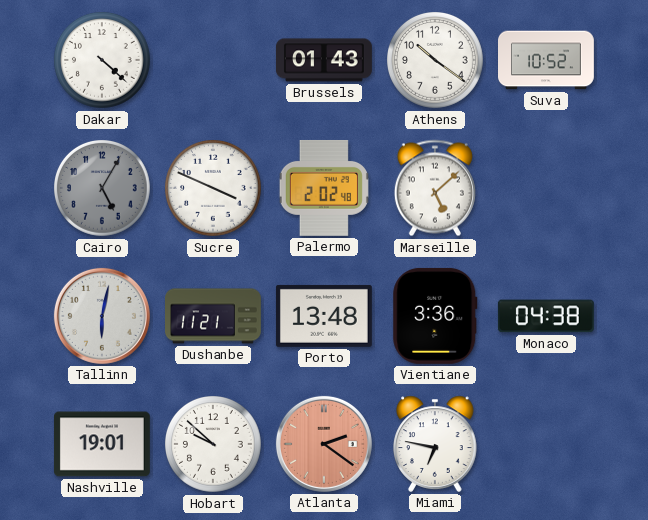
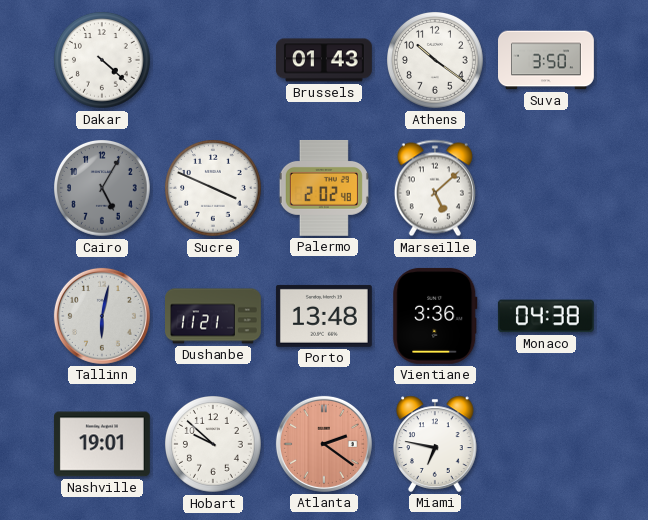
Suva: 10:52 -> 3:50 (547, 60)
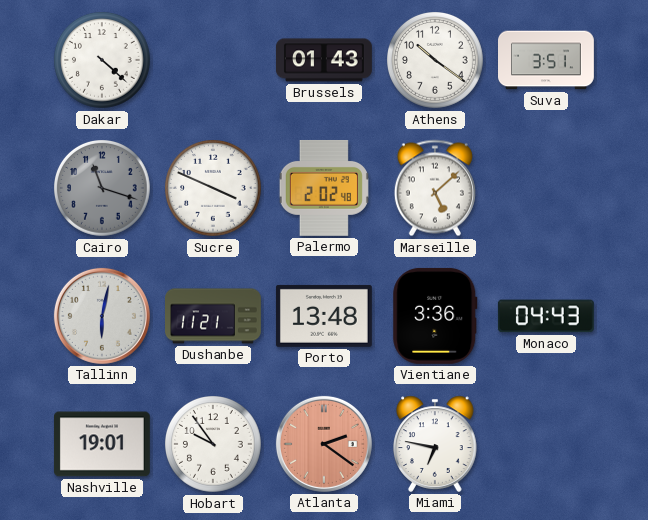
Suva: 3:50 -> 3:51 (547, 60)
Cairo: 5:05 -> 11:18 (103, 189)
Monaco: 04:38 -> 04:43 (546, 316)
Hobart: 9:52 -> 9:54 (214, 445)
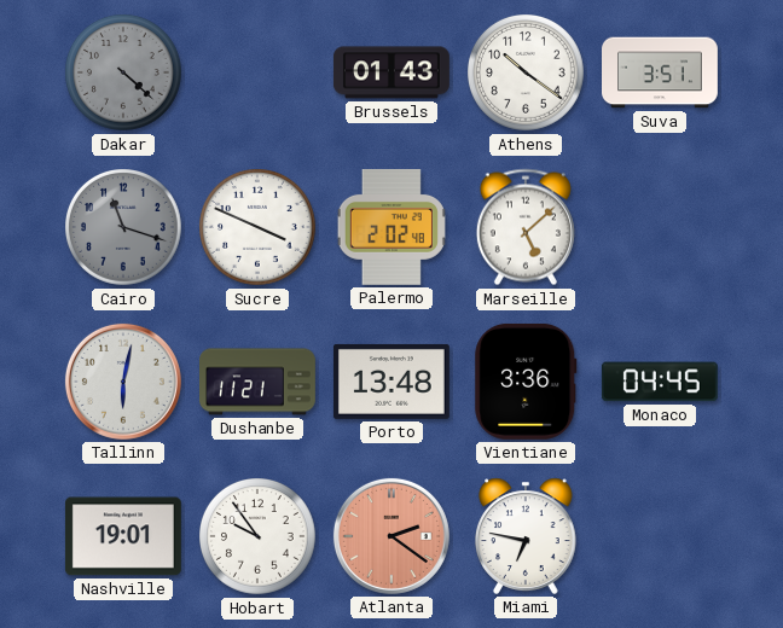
Dakar dial: white -> grey (124, 74)
Monaco: 04:43 -> 04:45 (660, 382)
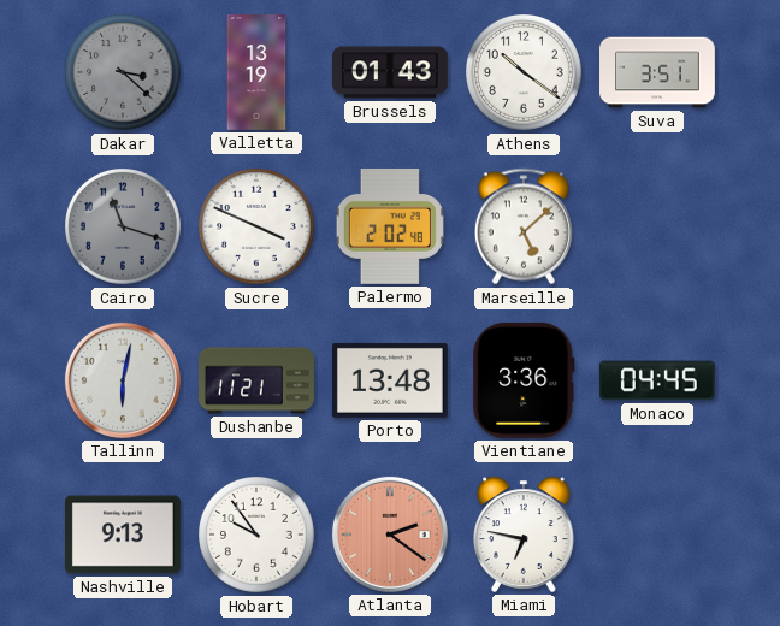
Dakar: 4:22 -> 3:22 (124, 73)
Valletta: none -> 13:19 (256, 73)
Nashville: 19:01 -> 9:13 (123, 535)
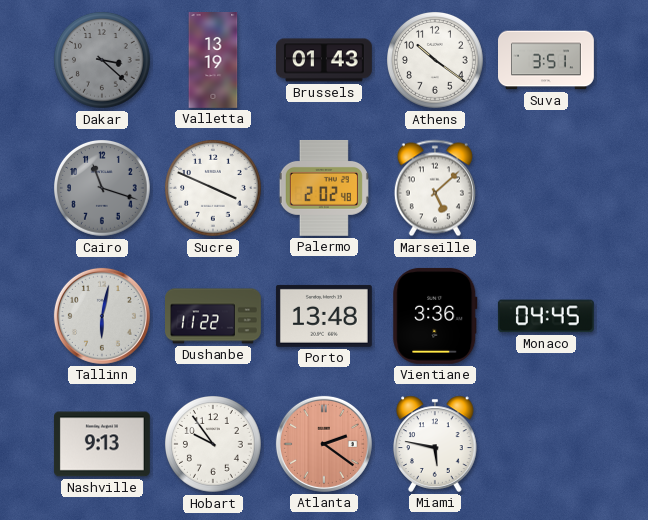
Dushanbe: 11:21 -> 11:22 (214, 316)
Miami: 6:47 -> 5:47 (435, 444)
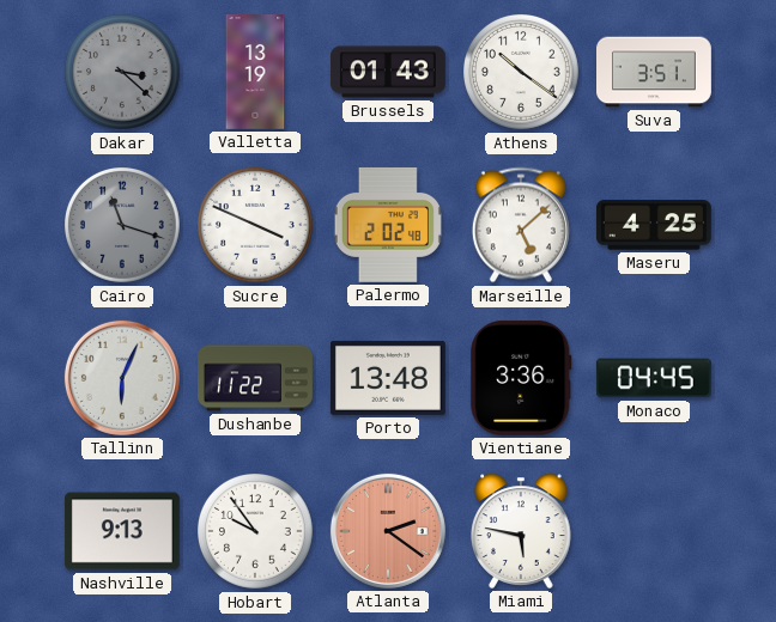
Maseru: none -> 4:25 (654, 225)
Tallinn: 6:02 -> 6:04 (122, 378)
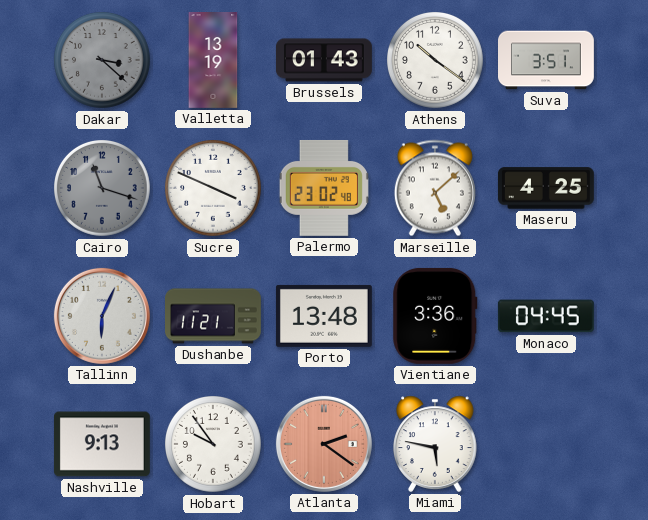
Palermo: 2:02 -> 23:02 (324, 188)
Dushanbe: 11:22 -> 11:21 (214, 316)
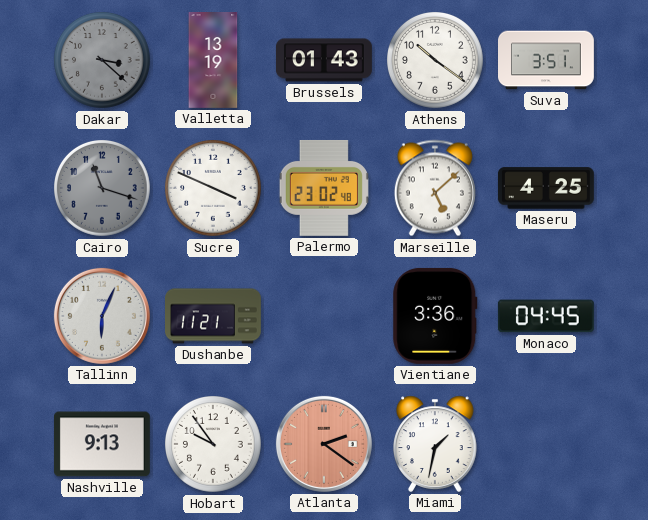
Porto: 13:48 -> none (324, 316)
Miami: 5:47 -> 1:32 (435, 444)
